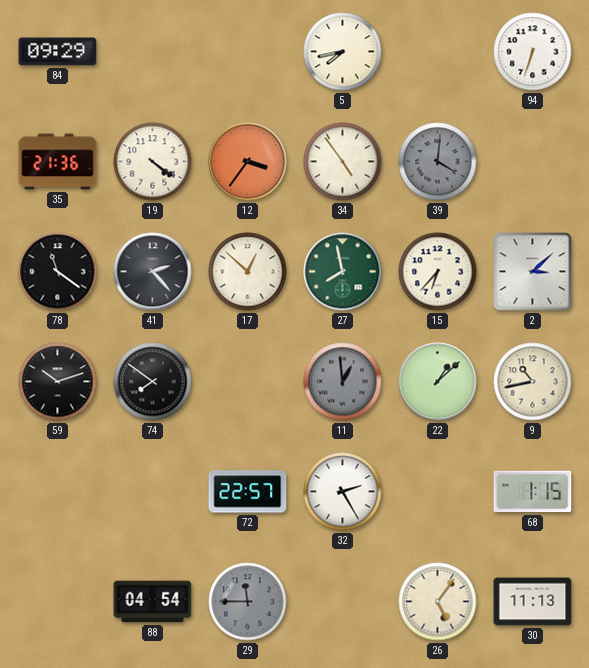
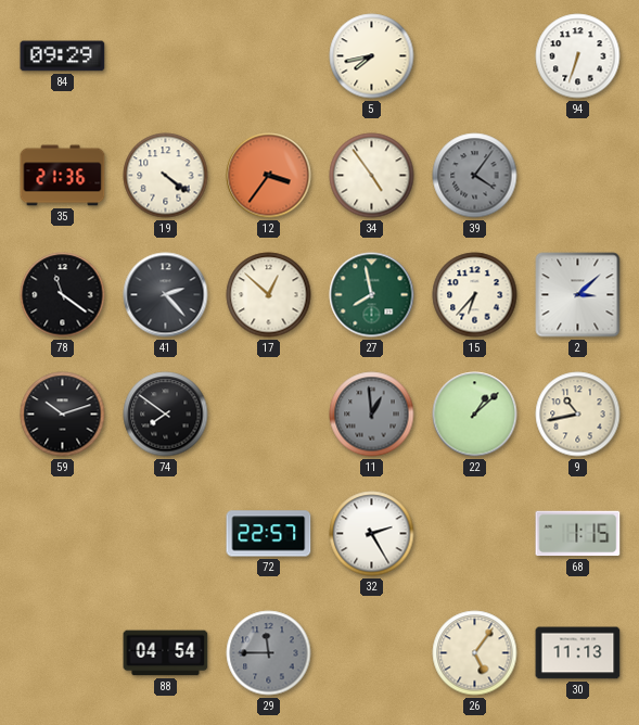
39: 4:01 -> 4:06 (475, 176)
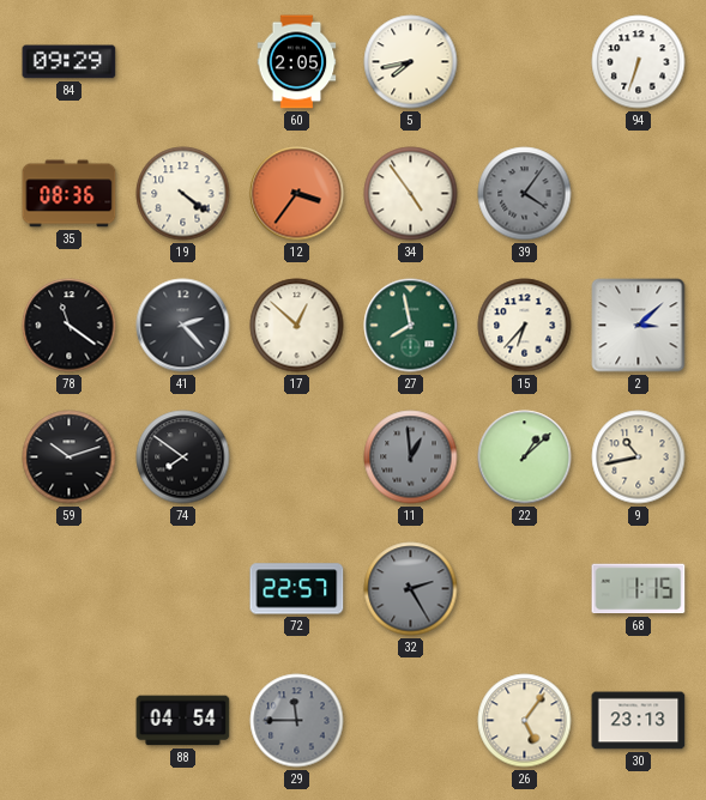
60: none -> 2:05 (297, 62)
35: 21:36 -> 08:36 (70, 194)
32 dial: white -> grey (411, 589)
30: 11:13 -> 23:13 (639, 721)
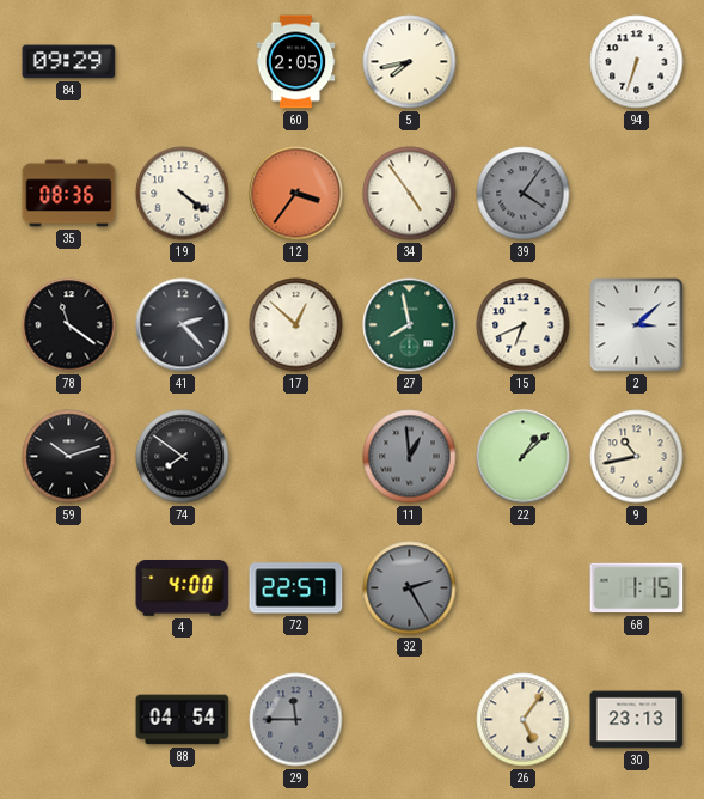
15: 6:37 -> 6:41 (524, 325)
4: none -> 4:00 (183, 587)
